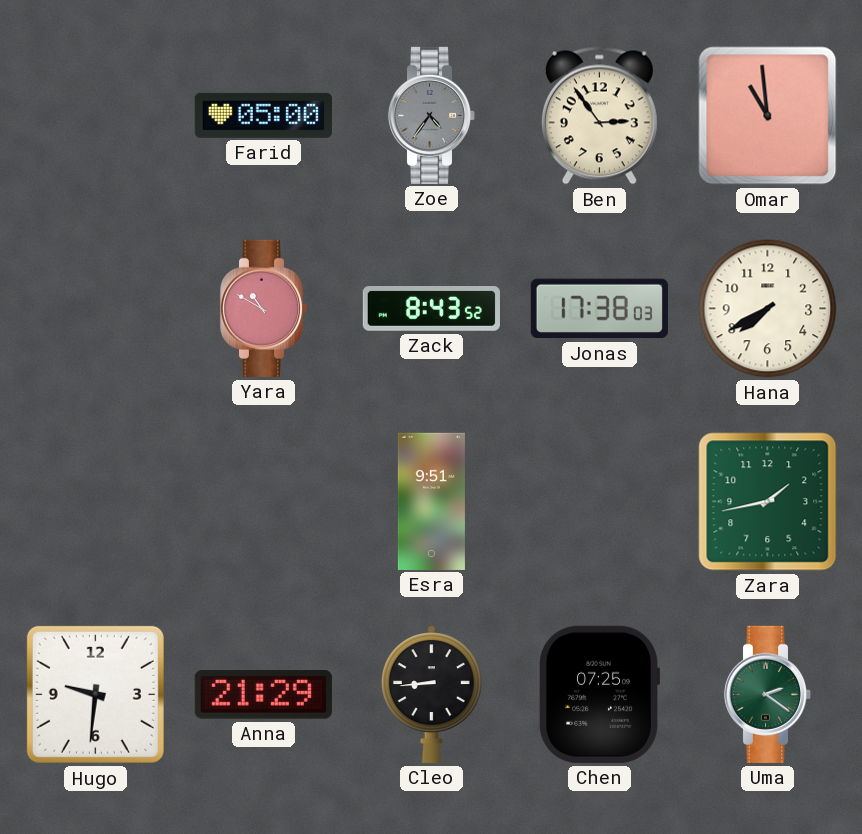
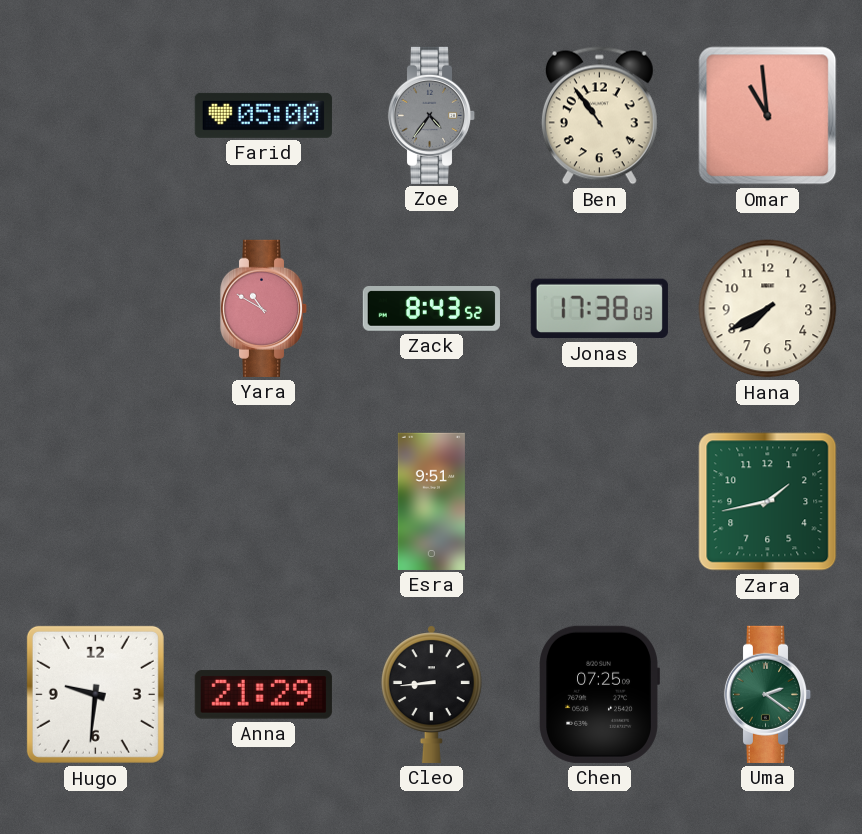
Ben: 2:54 -> 10:54 (599, 116)
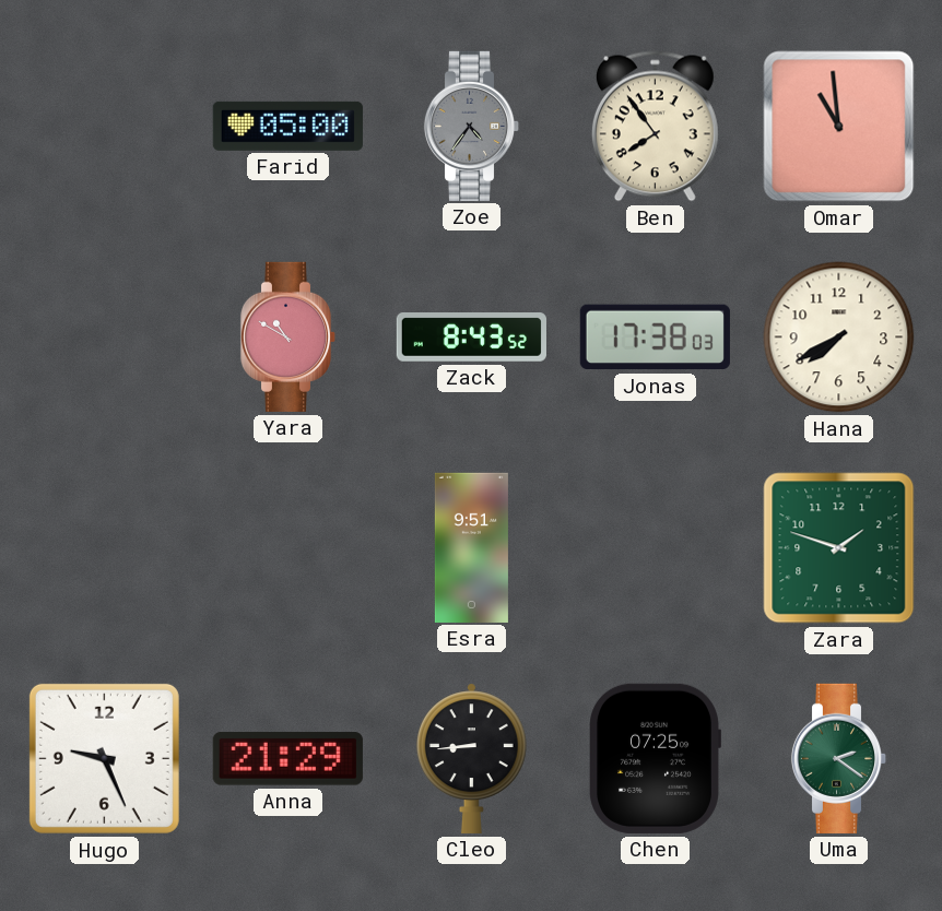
Ben: 10:54 -> 7:54 (655, 127)
Zara: 1:43 -> 1:48 (839, 548)
Hugo: 9:31 -> 9:26 (104, 758)
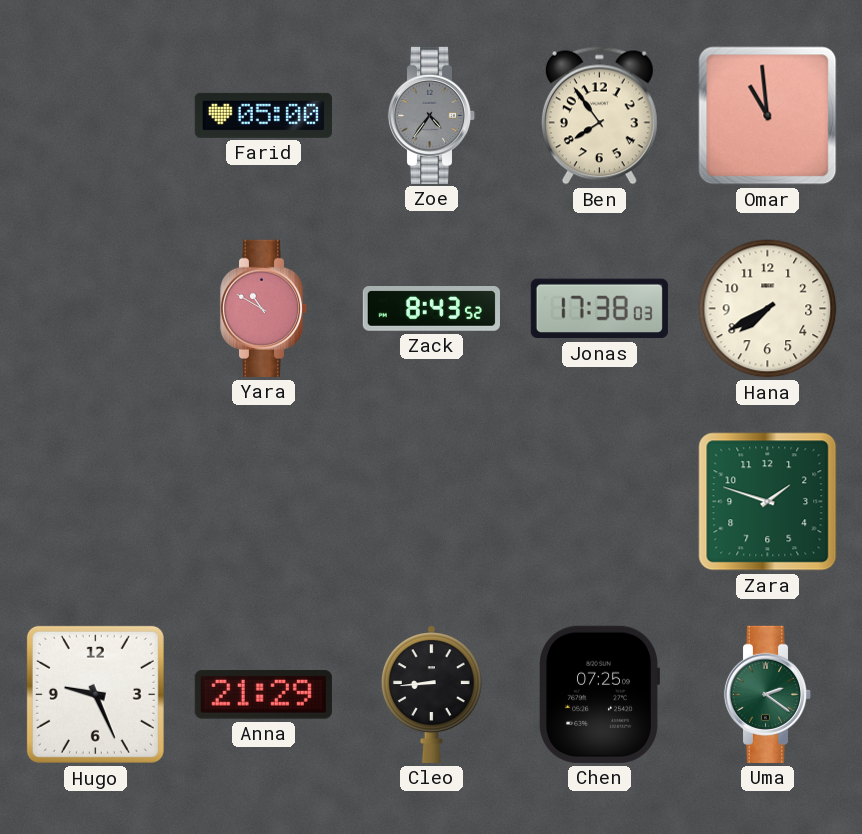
Esra: 9:51 -> none (471, 547)
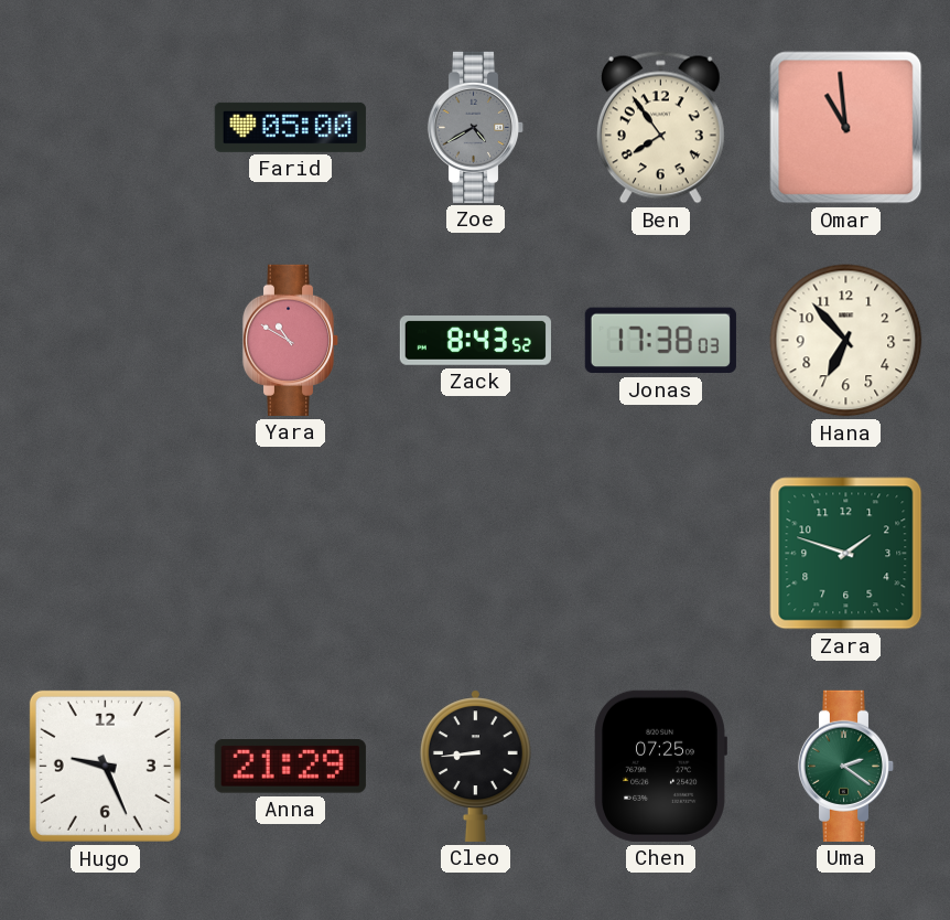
Zoe: 4:36 -> 4:40 (476, 127)
Hana: 7:40 -> 6:53 (846, 341)
